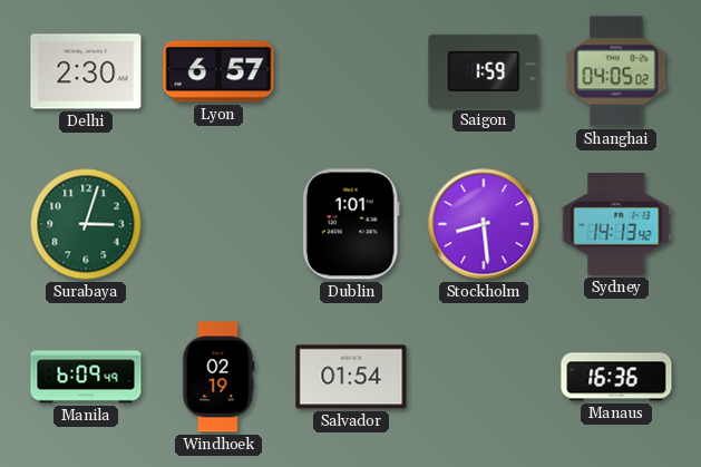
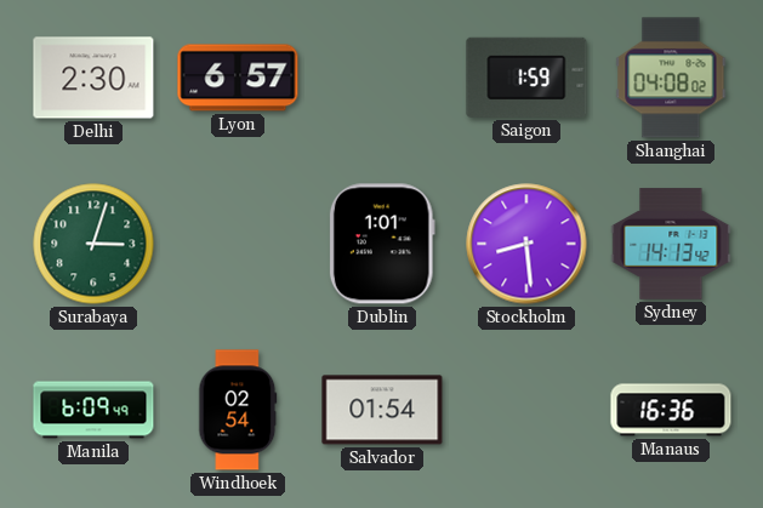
Shanghai: 04:05 -> 04:08 (671, 78)
Windhoek: 02:19 -> 02:54 (238, 410)
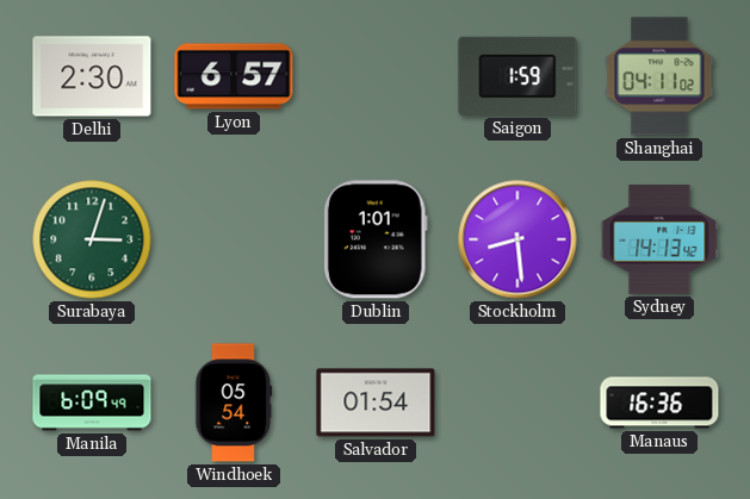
Shanghai: 04:08 -> 04:11 (659, 76)
Windhoek: 02:54 -> 05:54 (234, 403)
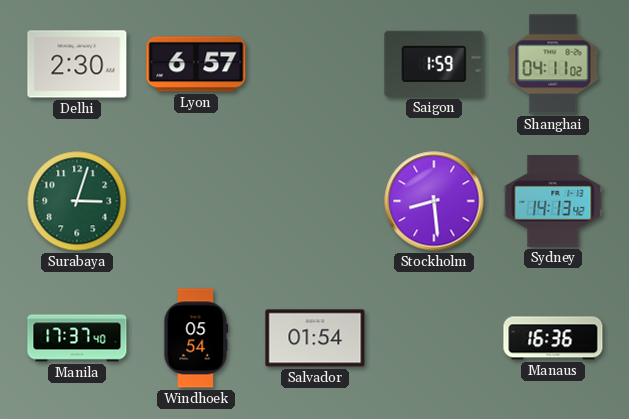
Dublin: 1:01 -> none (376, 239)
Manila: 6:09 -> 17:37 (77, 338)
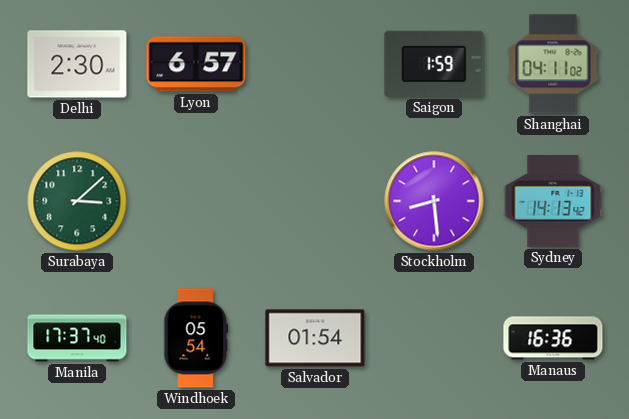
Surabaya: 3:03 -> 3:08 (77, 201)
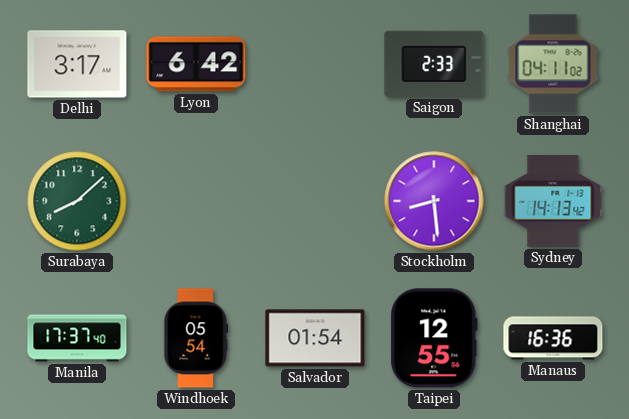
Delhi: 2:30 -> 3:17 (77, 64)
Lyon: 6:57 -> 6:42 (196, 64)
Saigon: 1:59 -> 2:33 (434, 64)
Surabaya: 3:08 -> 8:08 (77, 201)
Taipei: none -> 12:55 (434, 338)
